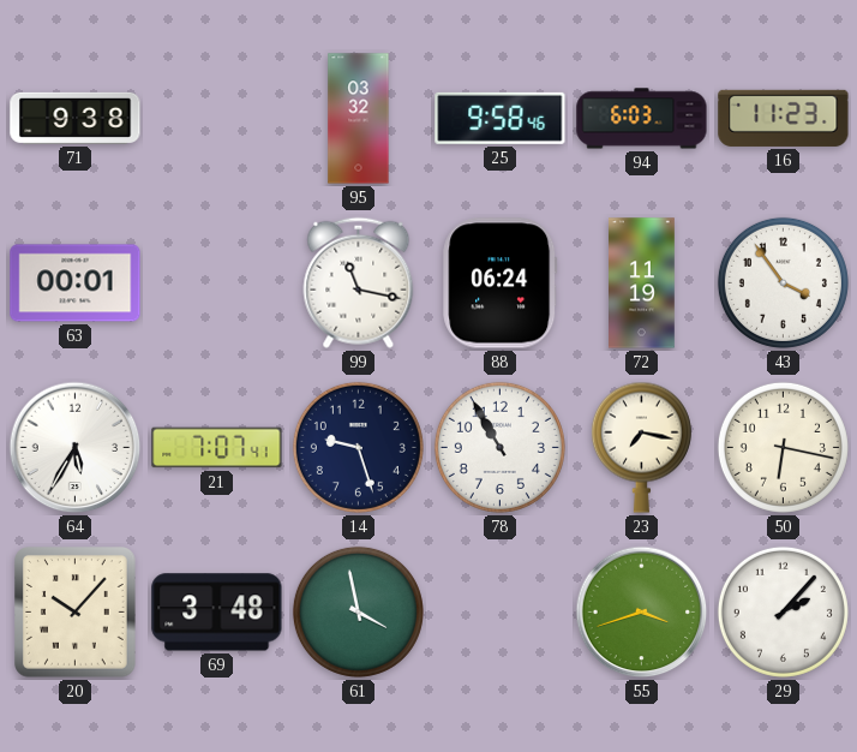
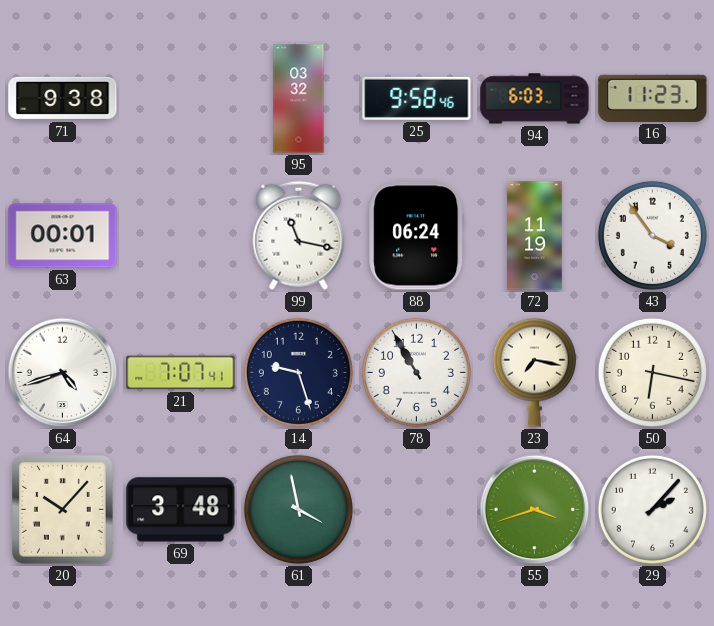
64: 5:35 -> 4:42 (63, 373)
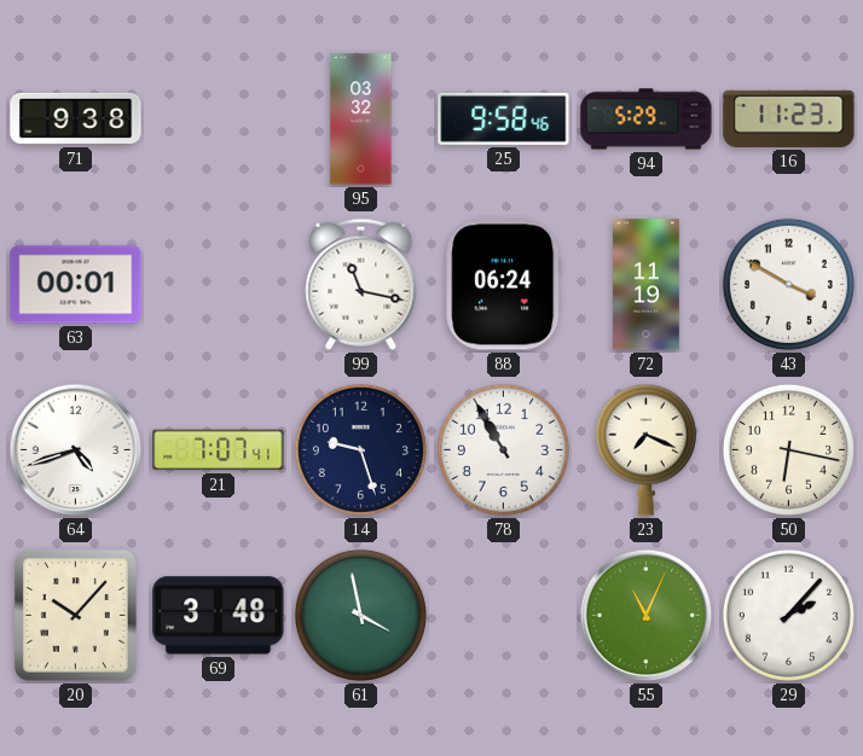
94: 6:03 -> 5:29 (647, 120)
43: 3:54 -> 3:50 (788, 284)
23: 7:17 -> 7:19 (645, 449)
55: 3:42 -> 11:04 (647, 616)
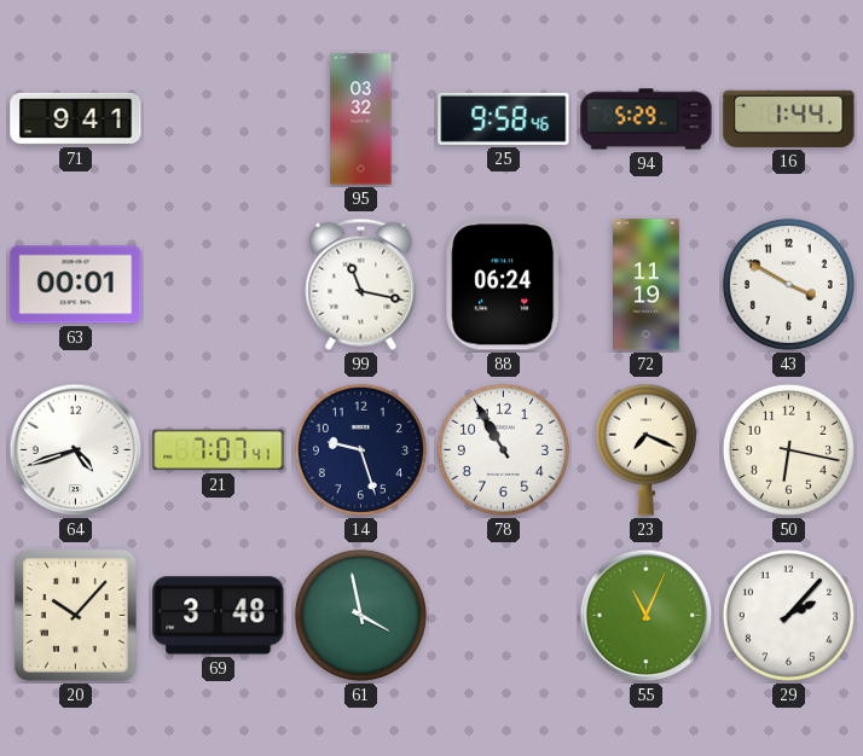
71: 9:38 -> 9:41 (76, 118)
16: 11:23 -> 1:44 (789, 118)
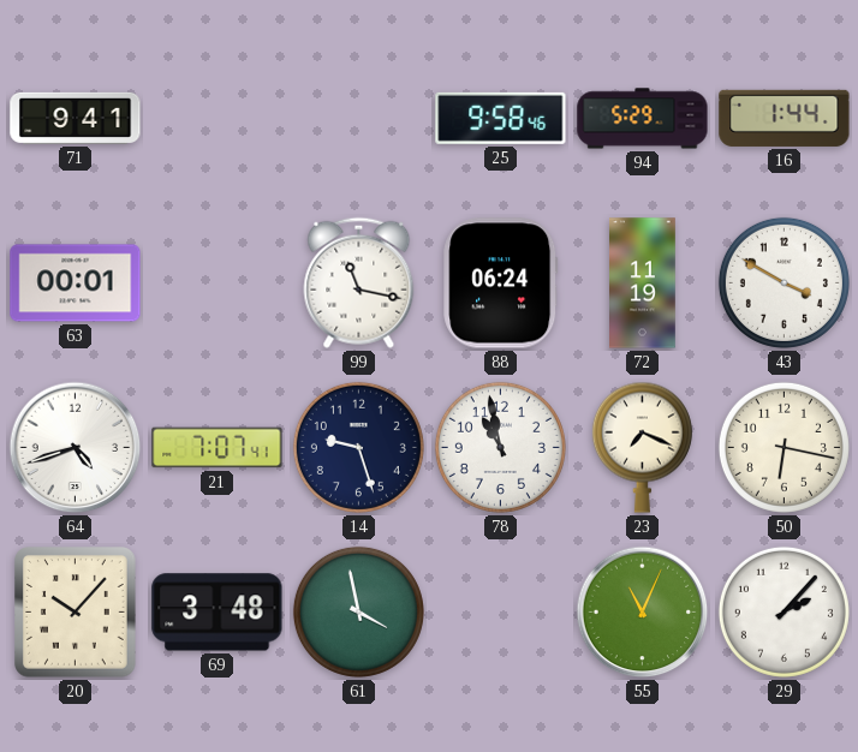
95: 03:32 -> none (361, 120)
78: 10:55 -> 10:58 (500, 447)
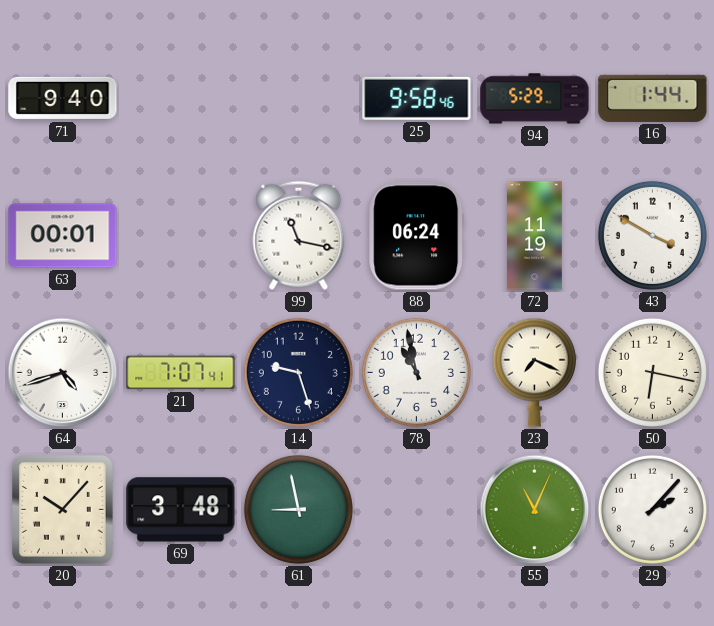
71: 9:41 -> 9:40 (63, 98)
61: 3:58 -> 8:58 (298, 509)
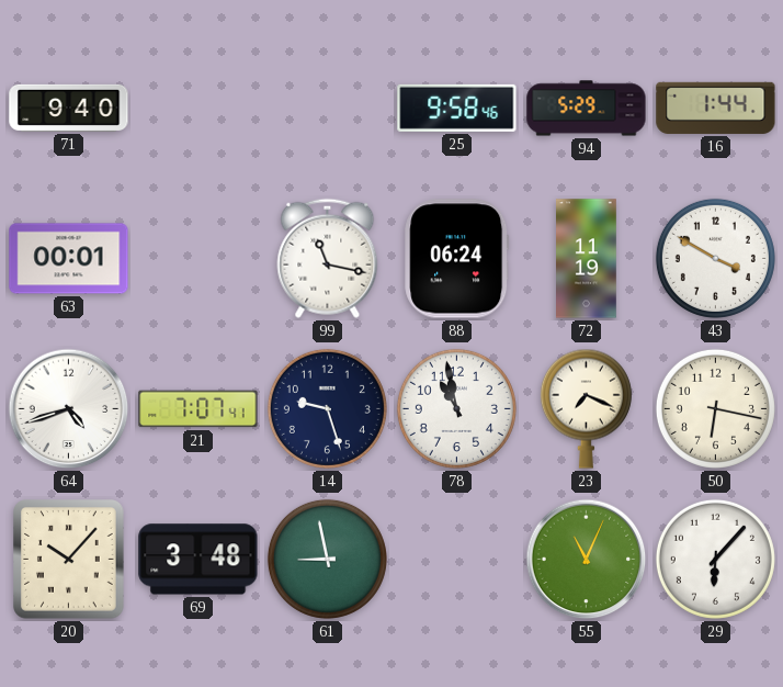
29: 2:07 -> 6:07 (715, 559)
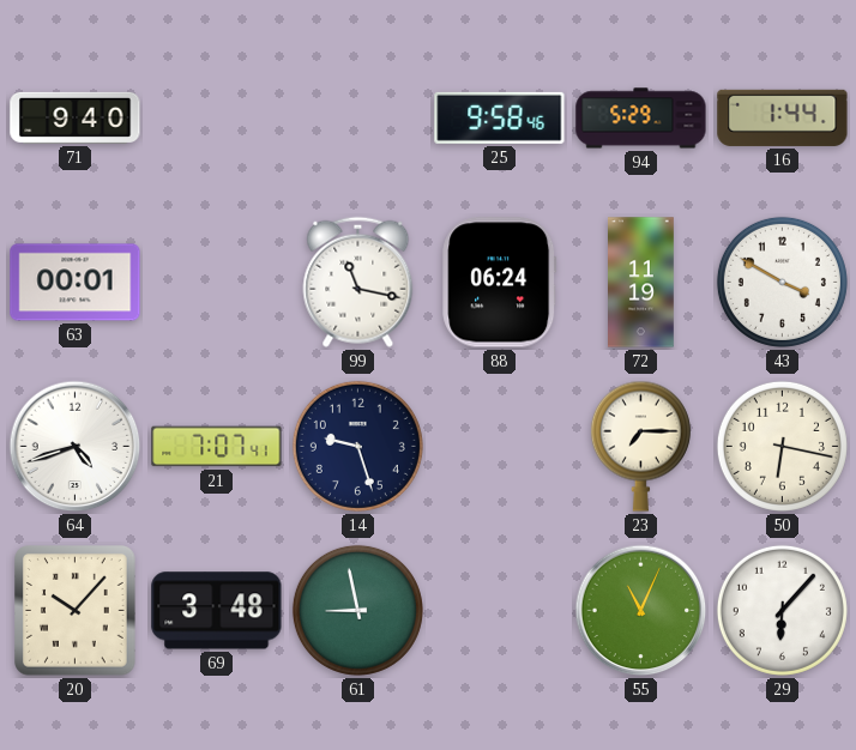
78: 10:58 -> none (456, 408)
23: 7:19 -> 7:15 (640, 446)
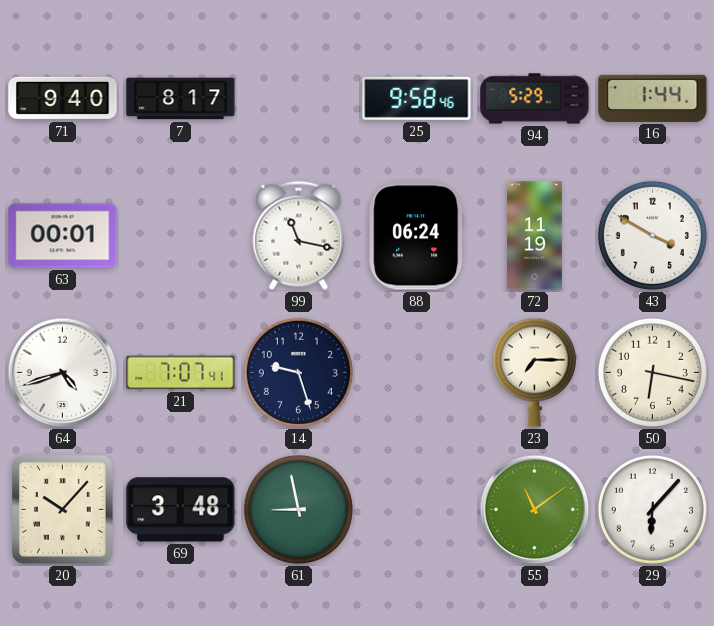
7: none -> 8:17 (181, 99)
55: 11:04 -> 11:09 (535, 510)
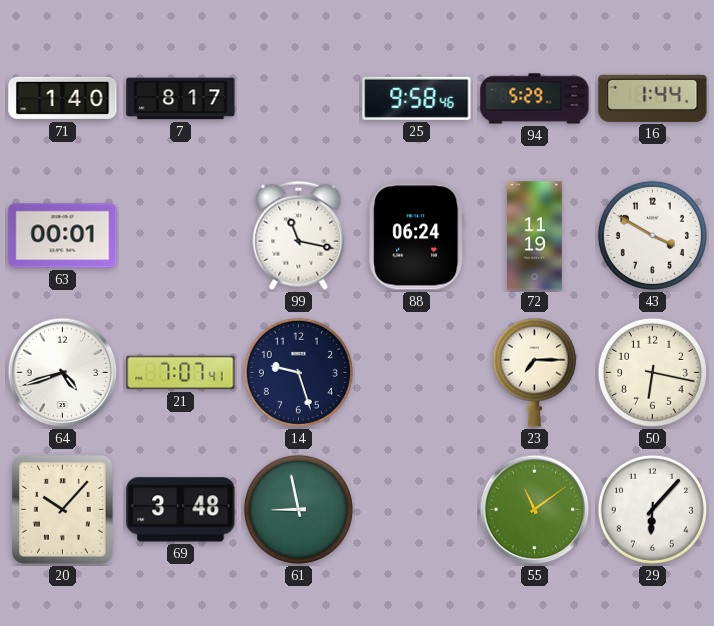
71: 9:40 -> 1:40 (63, 98)
